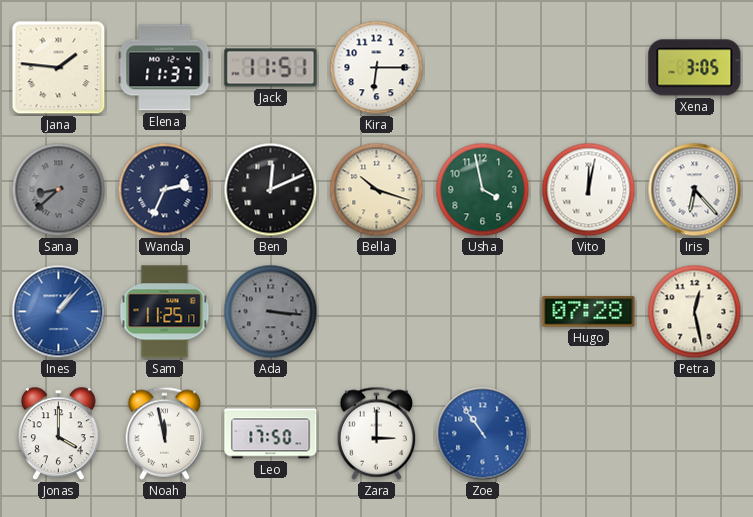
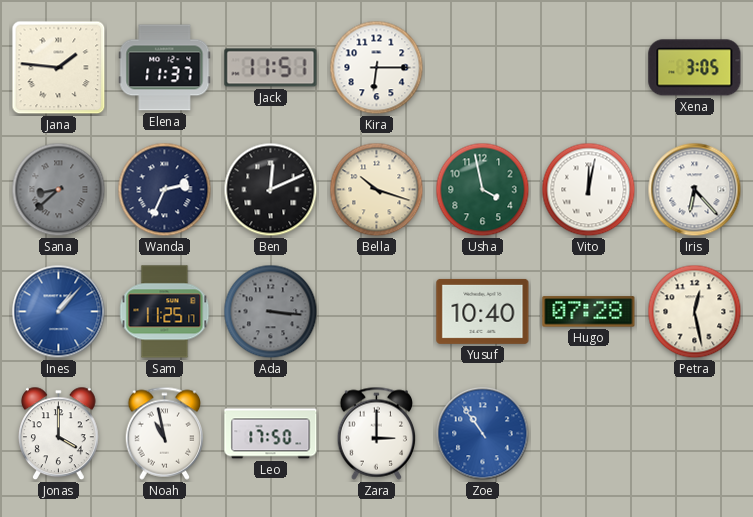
Yusuf: none -> 10:40 (483, 311)
Noah: 11:58 -> 10:58 (165, 433)
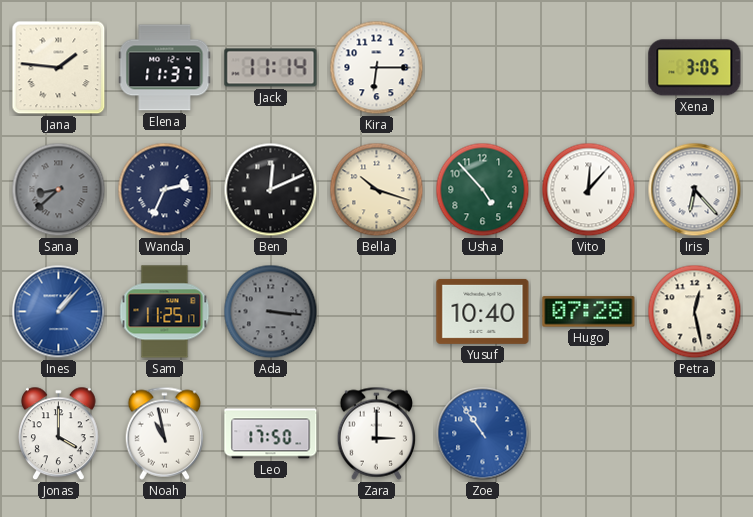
Jack: 11:51 -> 11:14 (271, 68)
Usha: 3:58 -> 4:53 (483, 190)
Vito: 12:02 -> 12:07 (589, 190)
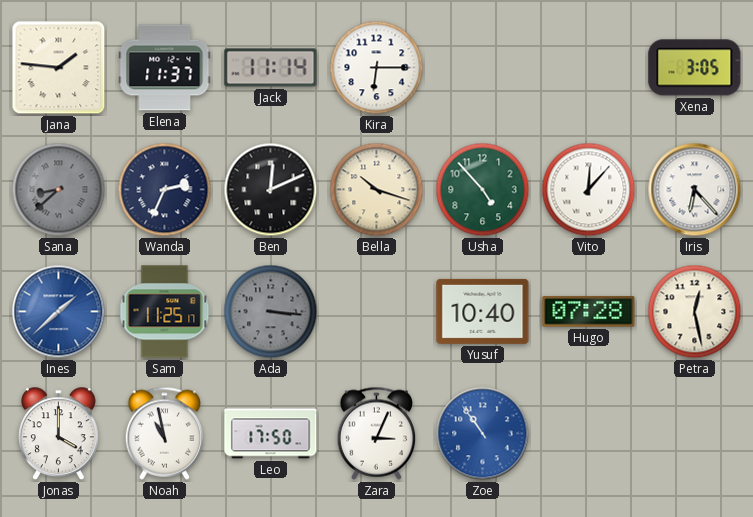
Ines: 1:07 -> 1:38 (59, 312)
Zara: 3:00 -> 3:04 (377, 433)
